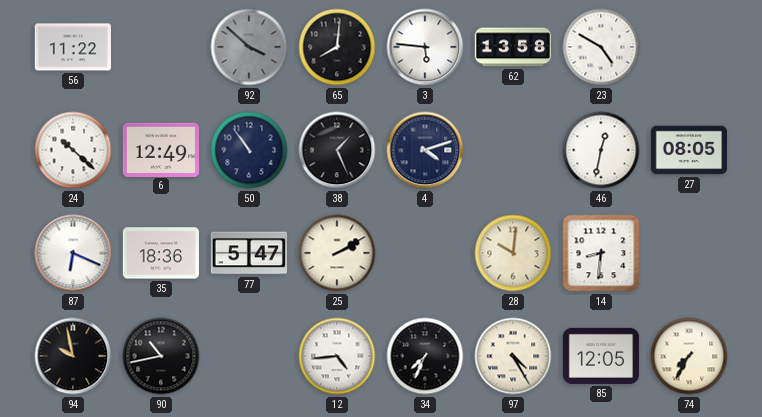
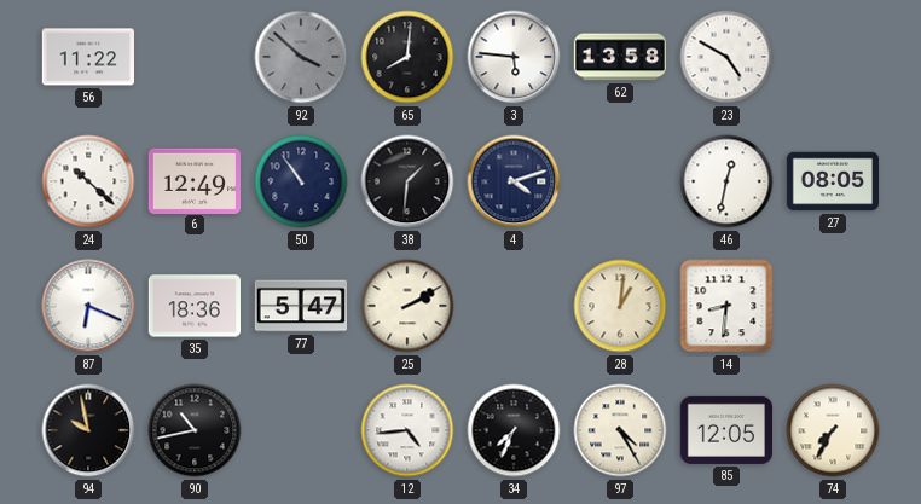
38: 1:26 -> 1:31 (407, 181)
28: 10:01 -> 1:01 (620, 306)
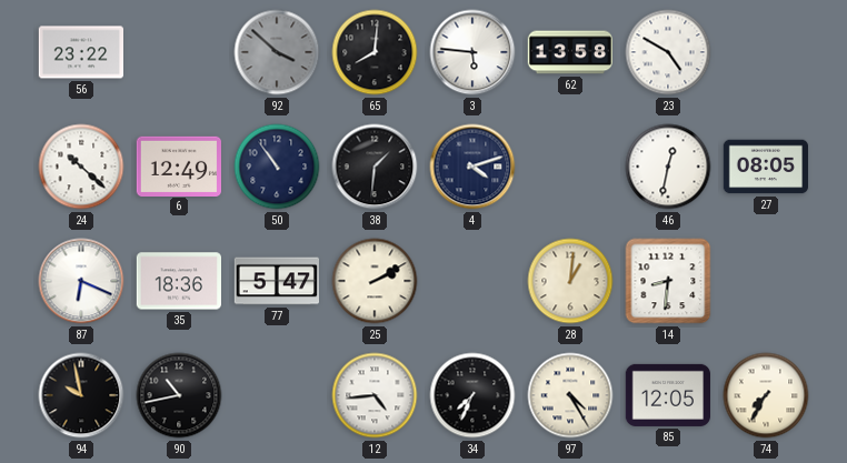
56: 11:22 -> 23:22 (80, 52)
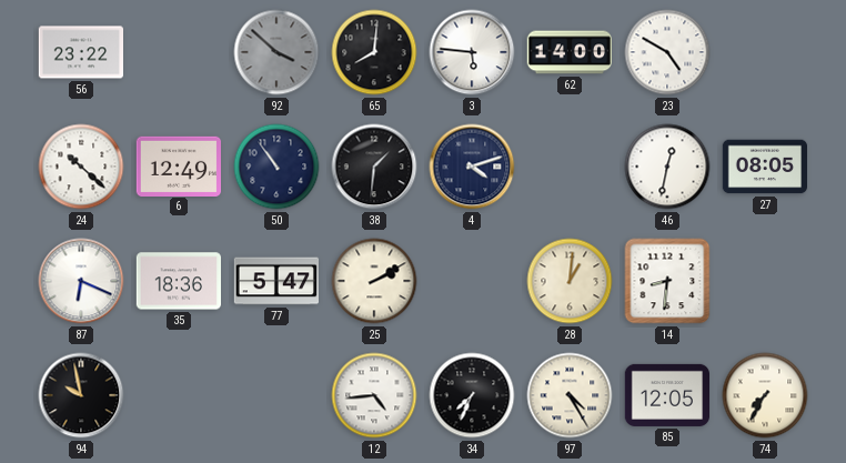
62: 13:58 -> 14:00 (568, 52)
90: 10:43 -> none (179, 395)
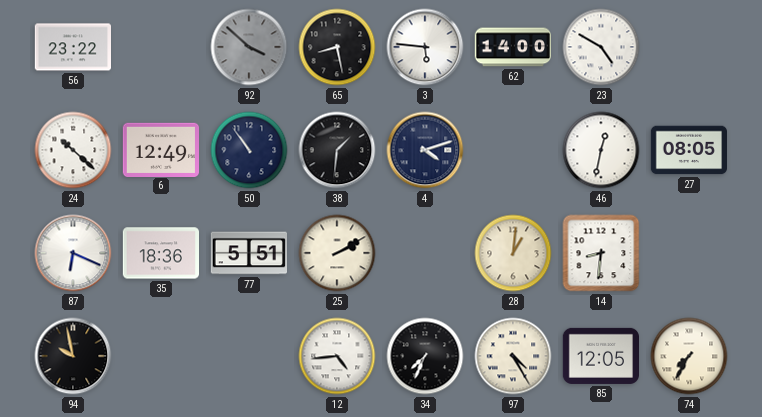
65: 8:01 -> 8:28 (337, 47)
77: 5:47 -> 5:51 (248, 253)
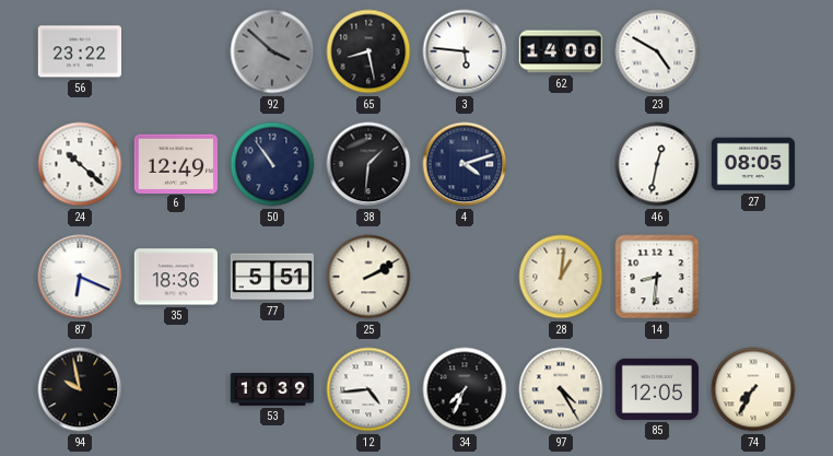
53: none -> 10:39 (272, 390)
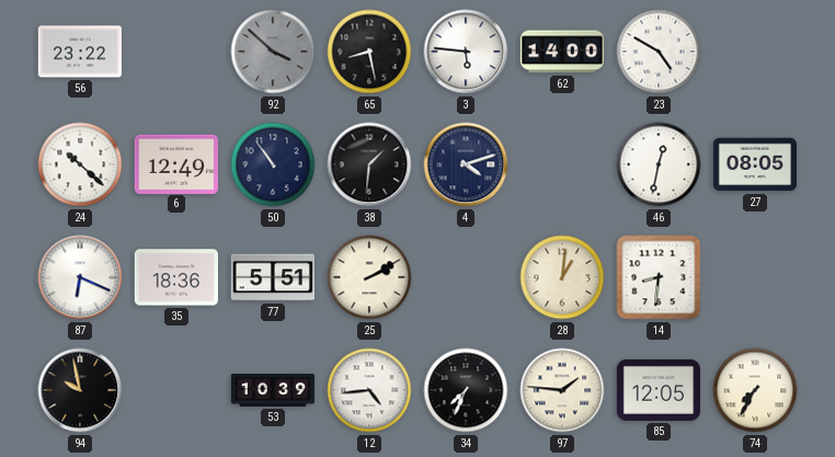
97: 4:25 -> 1:46 (562, 390)
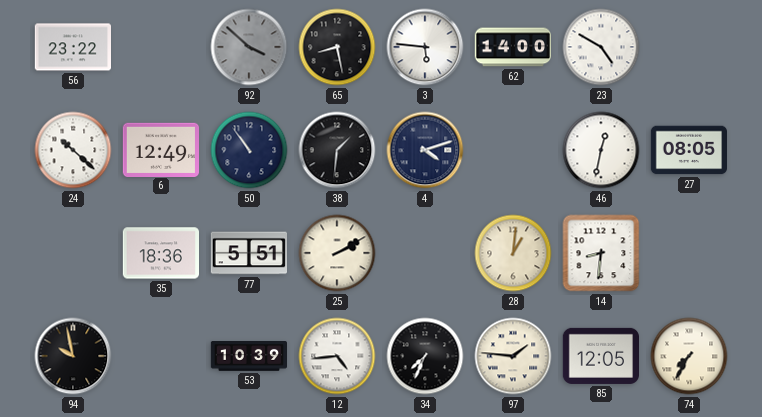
87: 6:19 -> none (80, 277)
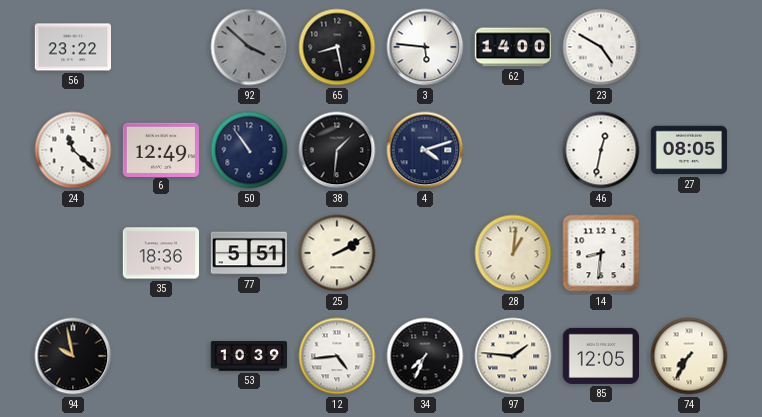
24: 10:22 -> 11:22 (73, 150)
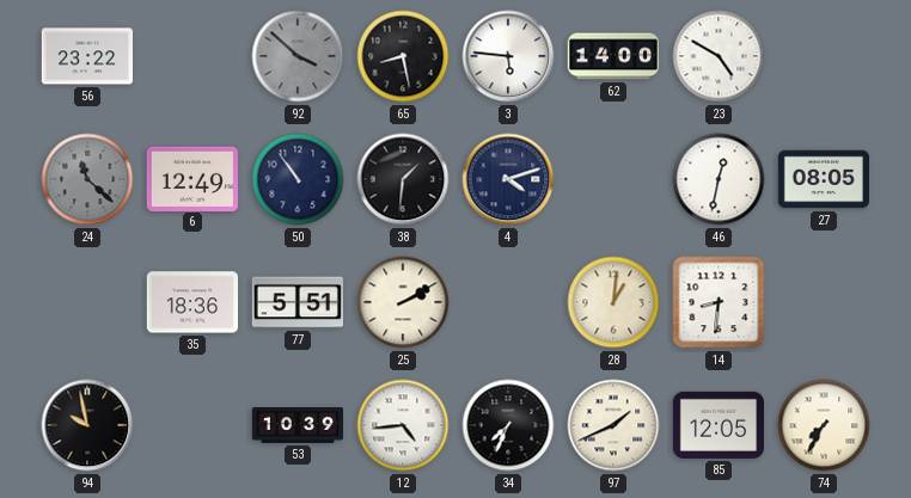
24 dial: white -> grey (87, 179)
97: 1:46 -> 1:41 (613, 425)
